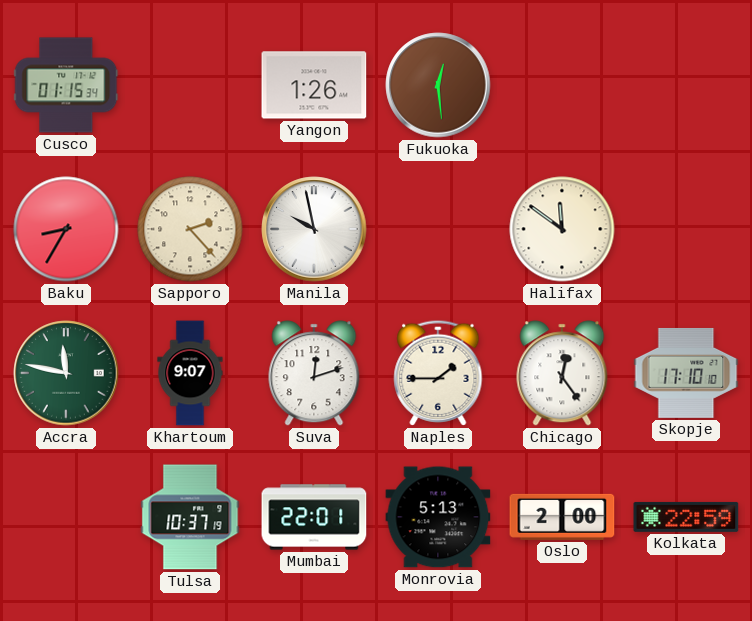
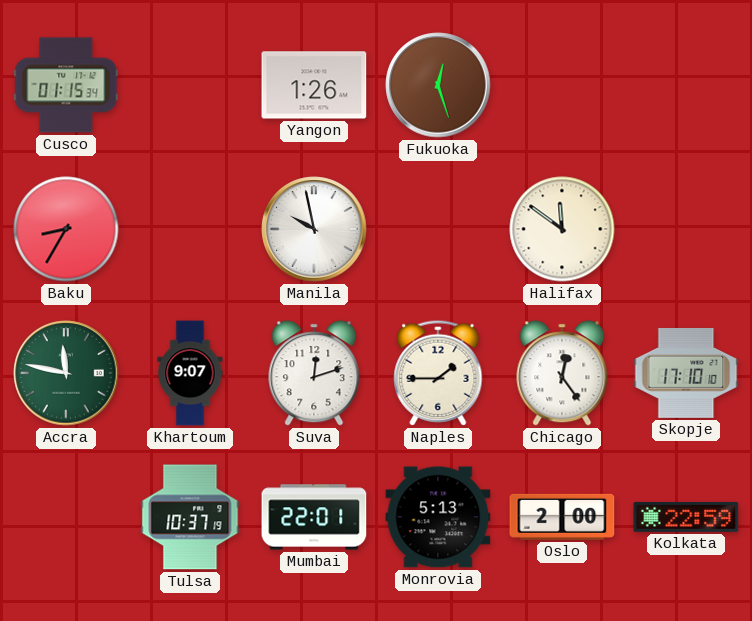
Fukuoka: 12:29 -> 12:27 (438, 85)
Sapporo: 2:23 -> none (190, 229)
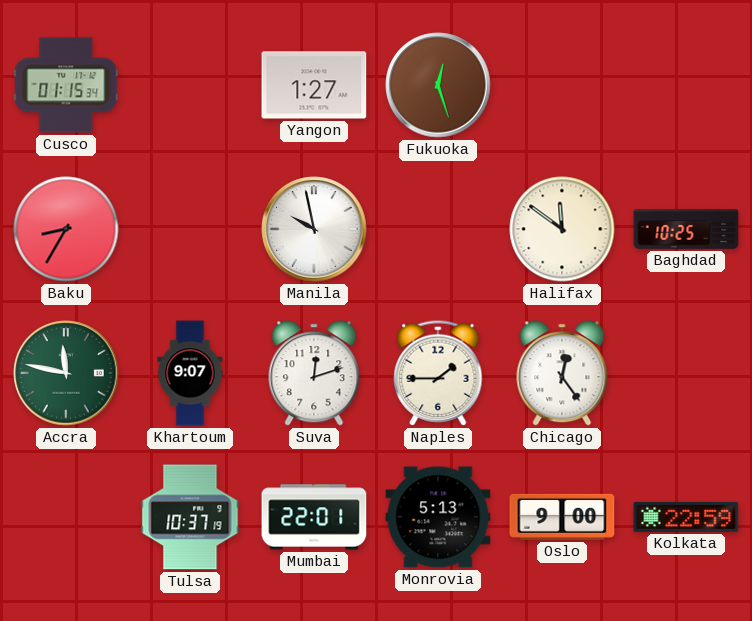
Yangon: 1:26 -> 1:27 (314, 85)
Baghdad: none -> 10:25 (686, 229)
Skopje: 17:10 -> none (686, 373)
Oslo: 2:00 -> 9:00 (562, 517)
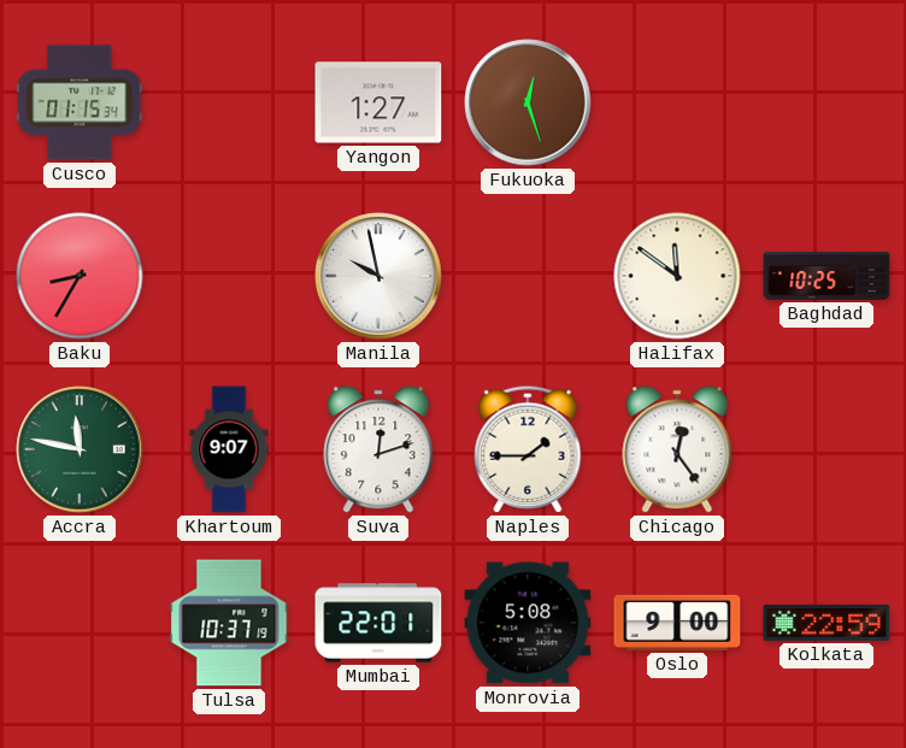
Monrovia: 5:13 -> 5:08 (528, 623)
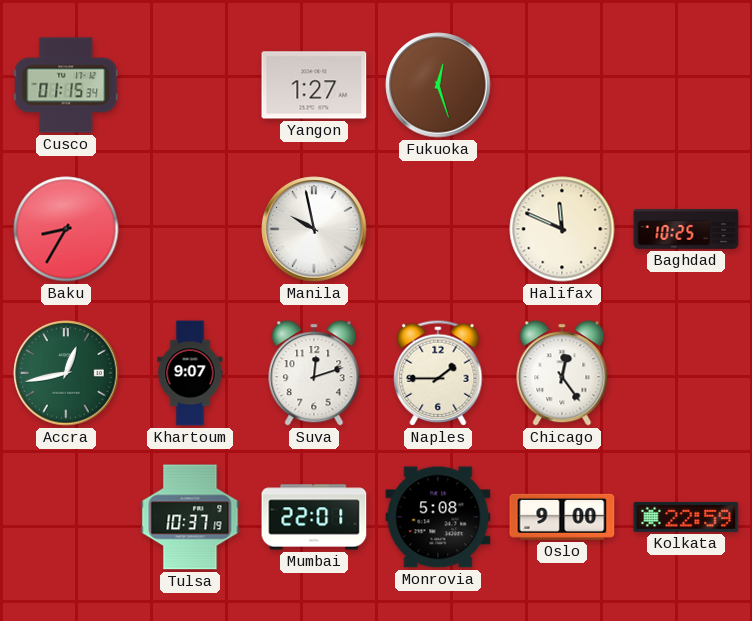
Halifax: 11:51 -> 11:49 (562, 229)
Accra: 11:47 -> 12:43 (66, 373)
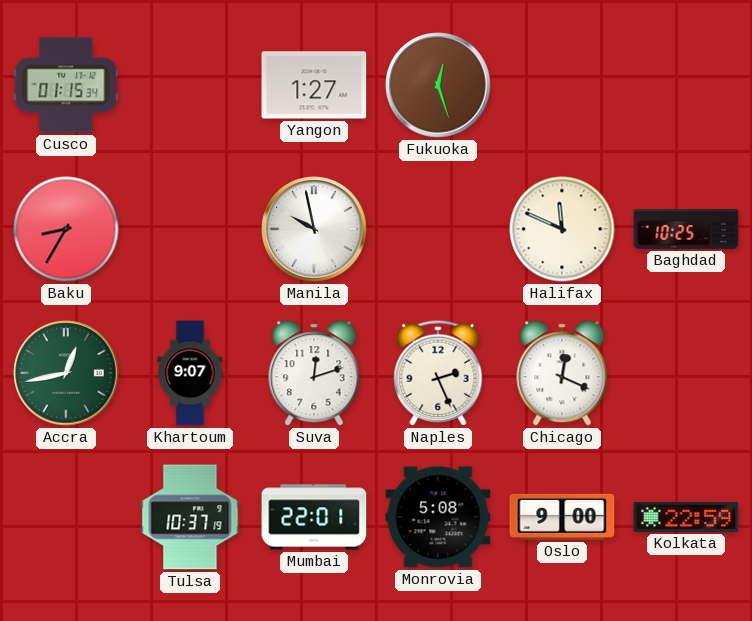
Naples: 1:45 -> 2:26 (438, 373)
Chicago: 12:24 -> 12:19 (562, 373)
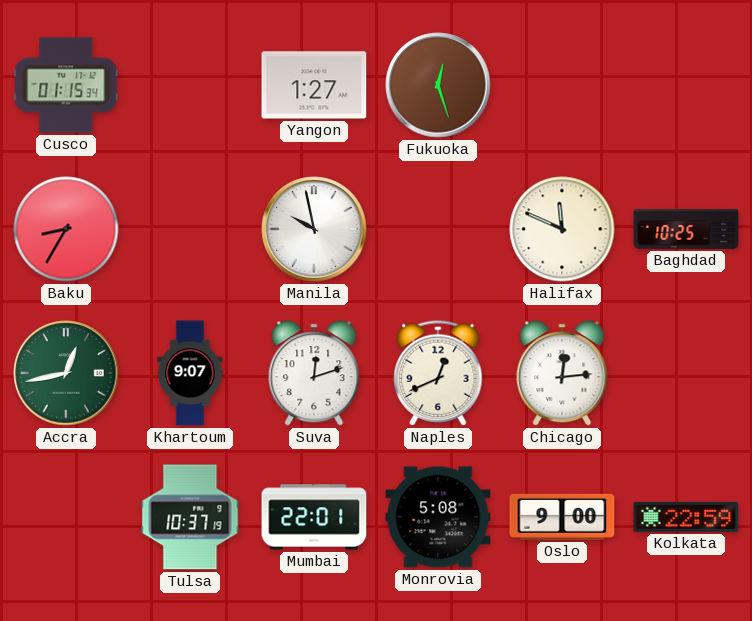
Naples: 2:26 -> 12:41 (438, 373)
Chicago: 12:19 -> 12:14 (562, 373)
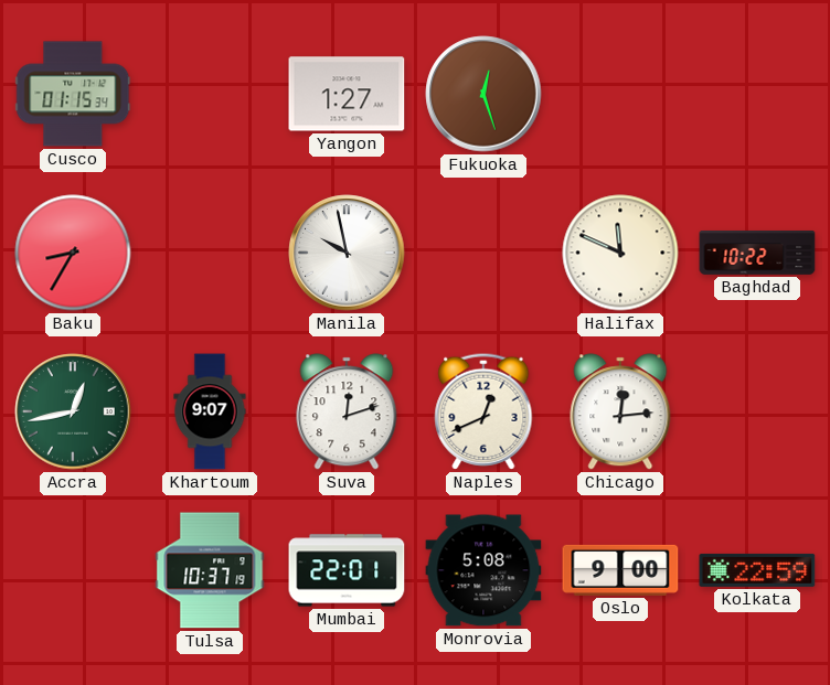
Baghdad: 10:25 -> 10:22 (757, 253)
